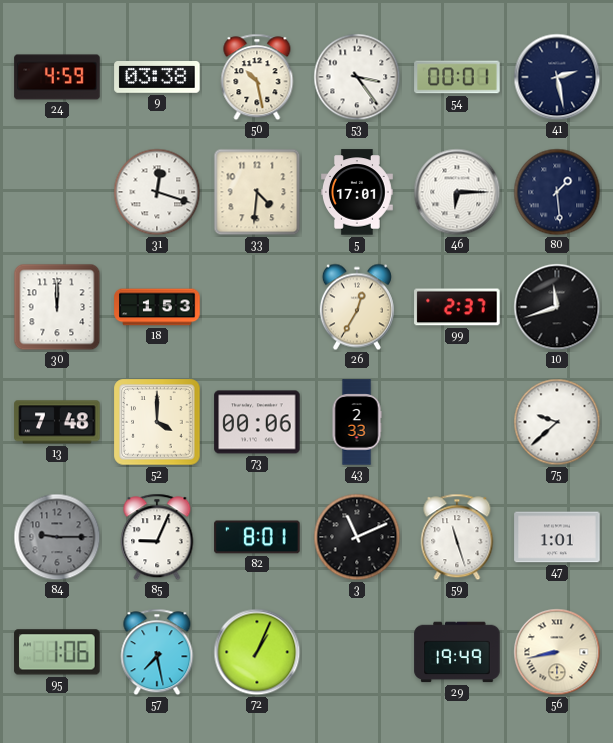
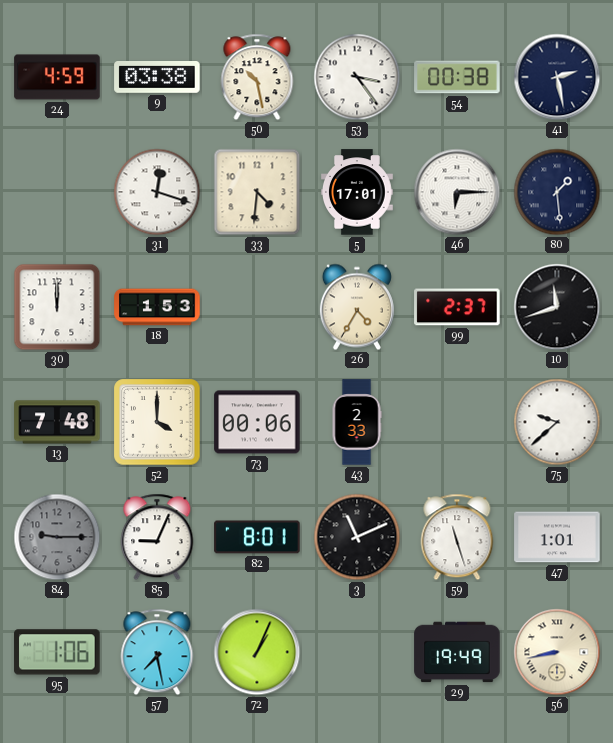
54: 00:01 -> 00:38 (457, 77)
26: 12:35 -> 4:35 (357, 307)
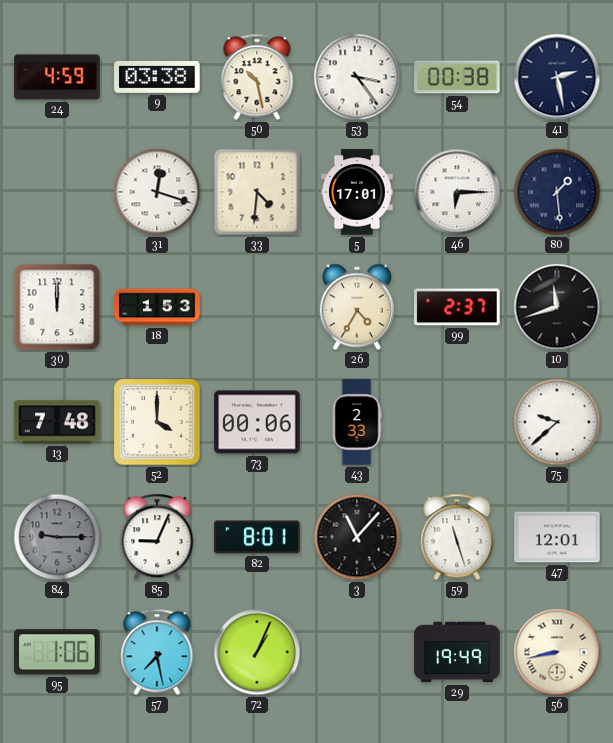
3: 11:11 -> 11:07 (357, 537)
47: 1:01 -> 12:01 (557, 537)
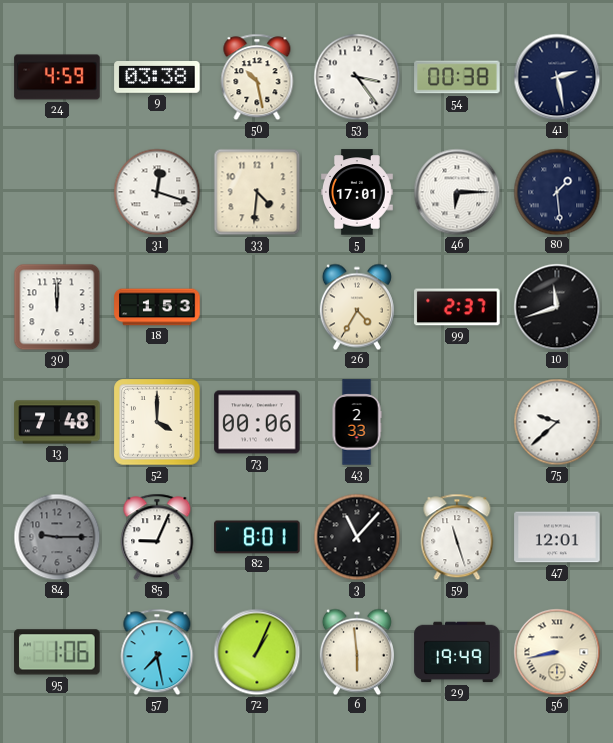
6: none -> 5:59 (357, 652)
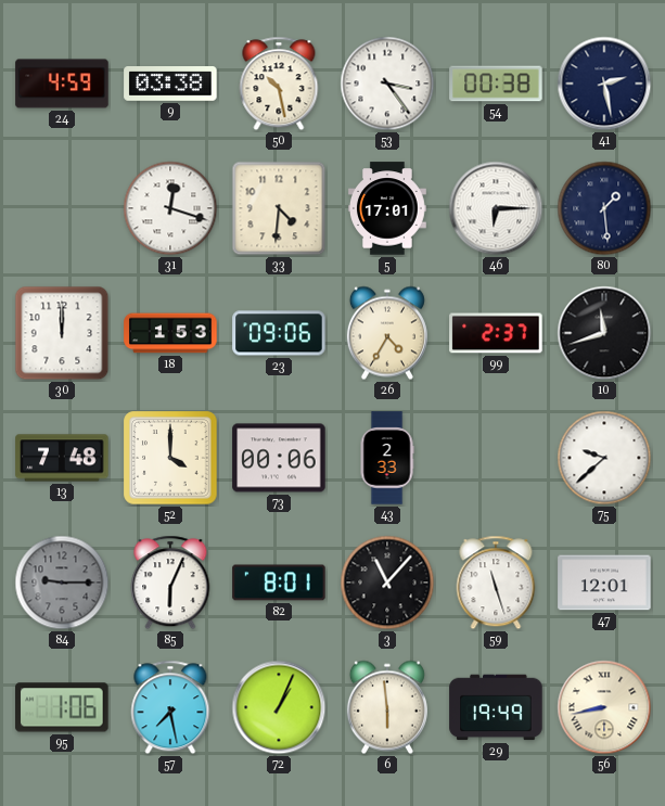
23: none -> 09:06 (279, 333)
85: 9:04 -> 6:04 (170, 583)
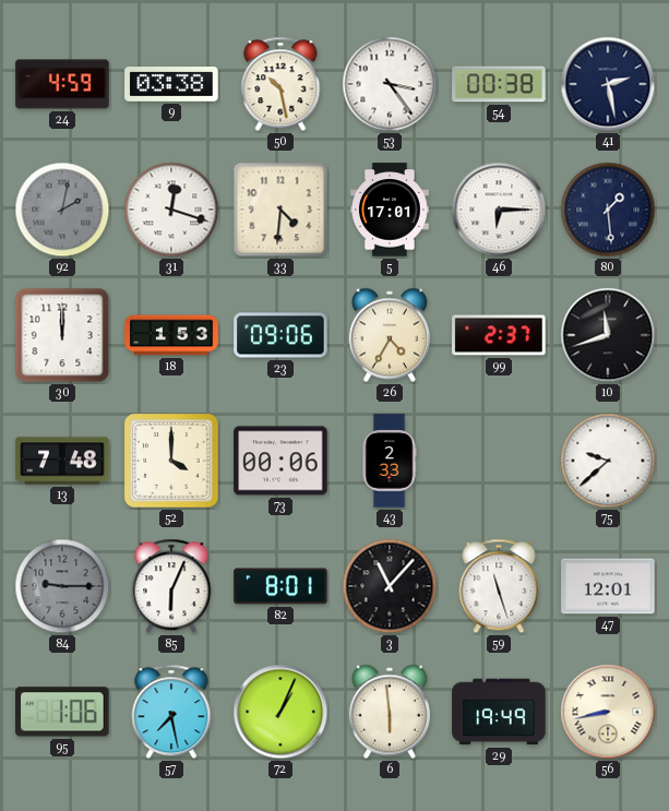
92: none -> 2:02 (62, 210)
